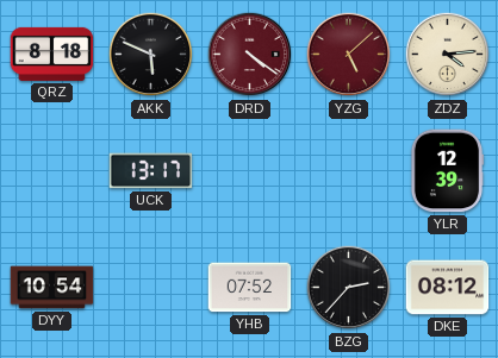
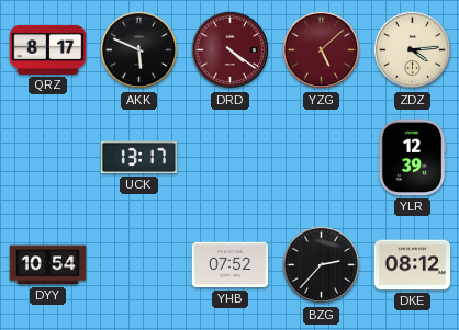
QRZ: 8:18 -> 8:17 (48, 49)
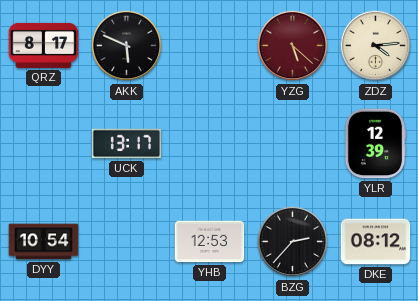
DRD: 4:21 -> none (231, 50)
YZG: 5:08 -> 5:22 (293, 46)
YHB: 07:52 -> 12:53 (210, 242)
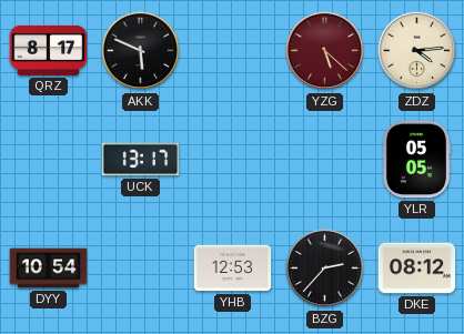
YLR: 12:39 -> 05:05 (416, 160)
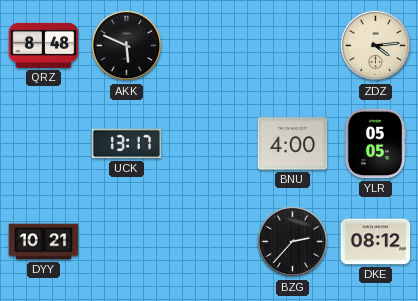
QRZ: 8:17 -> 8:48 (44, 45)
YZG: 5:22 -> none (325, 51)
BNU: none -> 4:00 (293, 144)
DYY: 10:54 -> 10:21 (44, 242)
YHB: 12:53 -> none (233, 269)
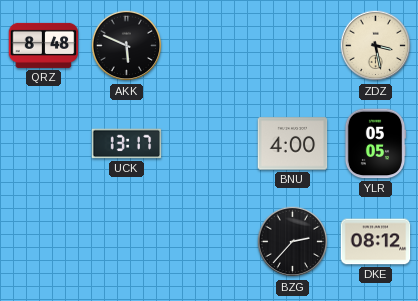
ZDZ: 4:14 -> 3:28 (376, 46)
DYY: 10:21 -> none (44, 242)
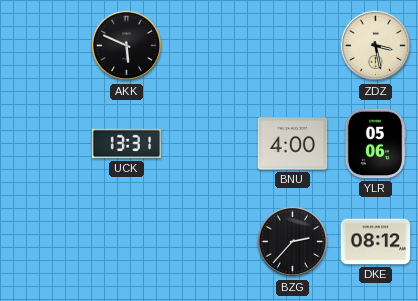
QRZ: 8:48 -> none (44, 45)
UCK: 13:17 -> 13:31 (127, 144)
YLR: 05:05 -> 05:06 (375, 144)
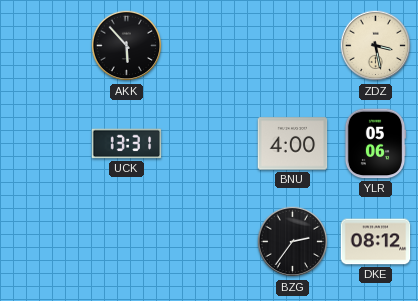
AKK: 5:49 -> 5:53 (127, 46)
BZG: 2:37 -> 2:36 (293, 242)
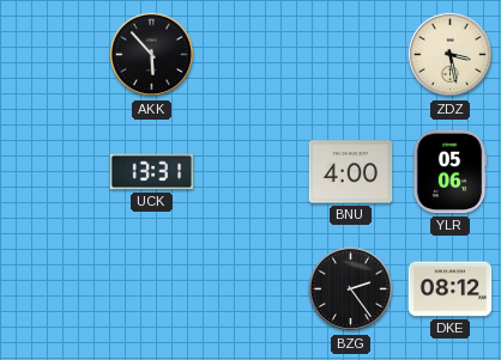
BZG: 2:36 -> 2:24 (351, 289)
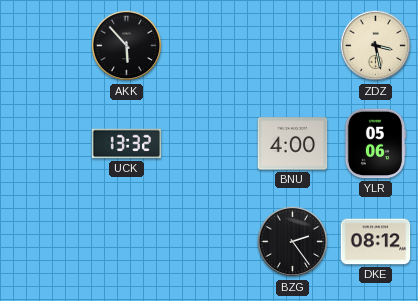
UCK: 13:31 -> 13:32 (127, 144)
